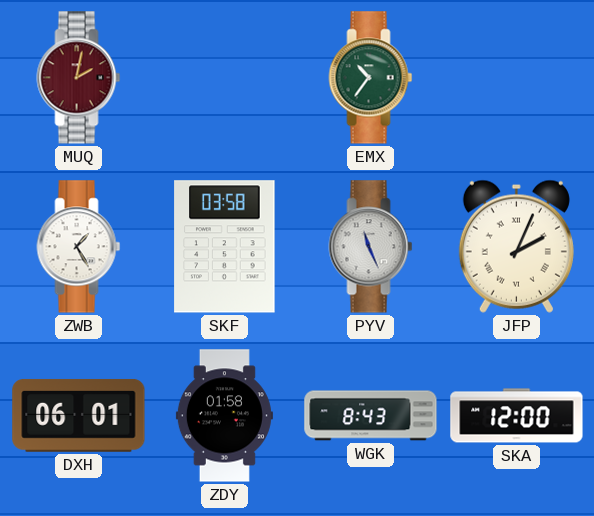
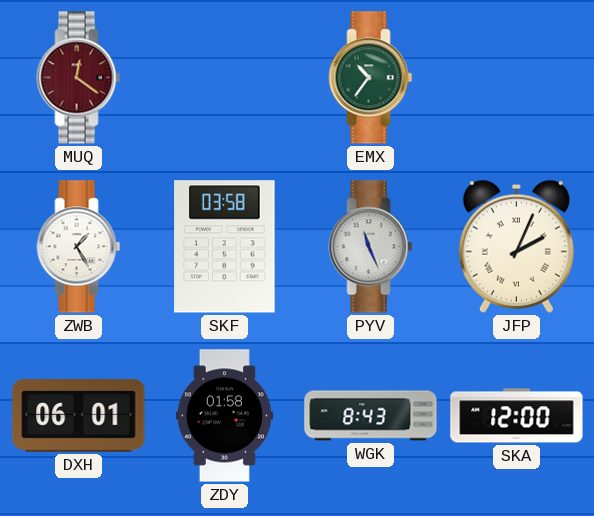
MUQ: 2:02 -> 12:21 (79, 78)
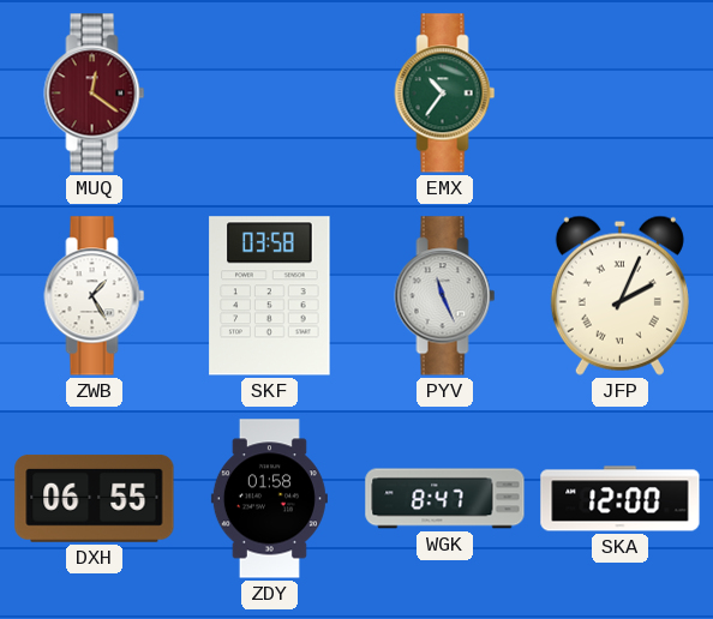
DXH: 06:01 -> 06:55 (95, 498)
WGK: 8:43 -> 8:47 (445, 499)
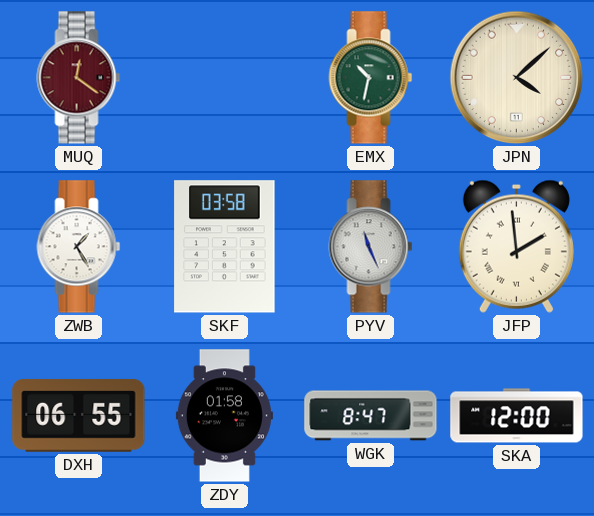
EMX: 10:36 -> 10:32 (371, 78)
JPN: none -> 4:08 (517, 78)
JFP: 2:04 -> 1:59 (516, 246)
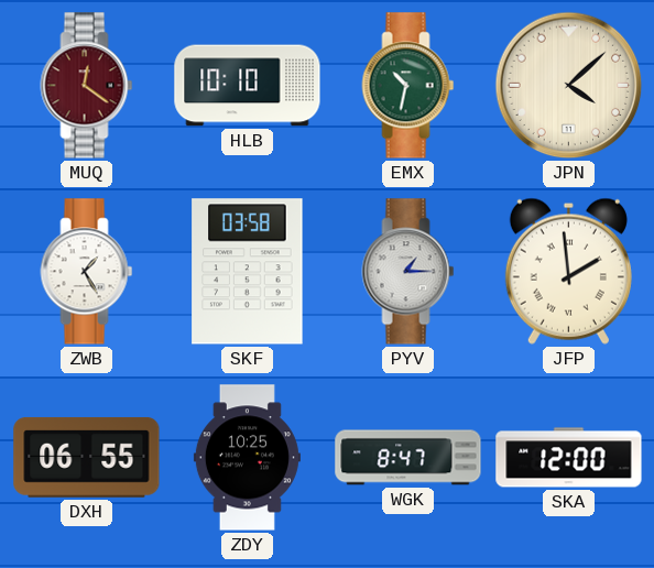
HLB: none -> 10:10 (248, 86)
PYV: 11:26 -> 1:15 (408, 272)
ZDY: 01:58 -> 10:25 (247, 458)
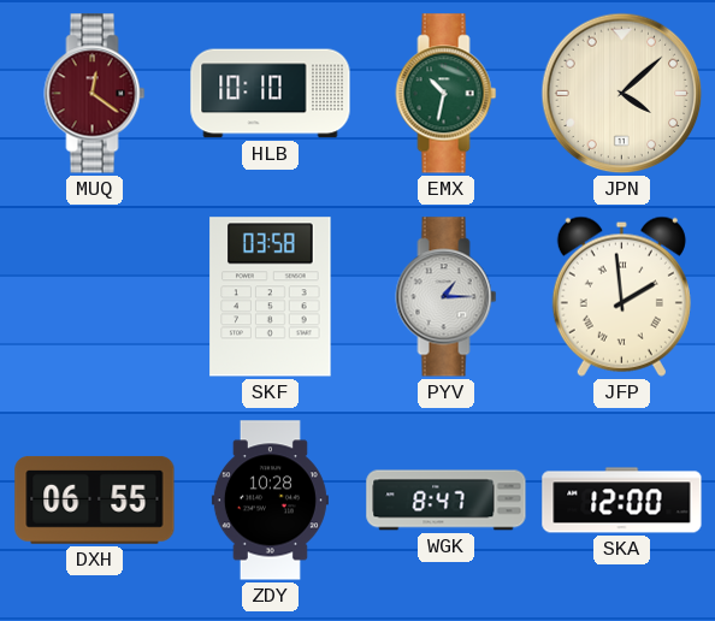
ZWB: 1:25 -> none (87, 272)
ZDY: 10:25 -> 10:28 (270, 501)
